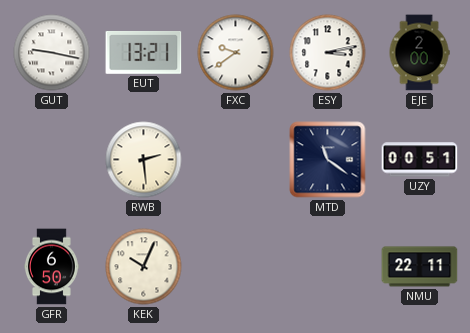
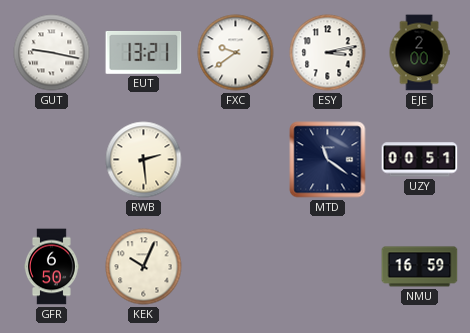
NMU: 22:11 -> 16:59 (420, 267)
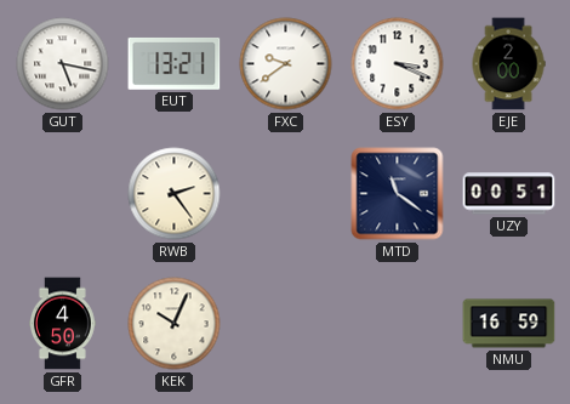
GUT: 9:17 -> 5:17 (63, 64)
ESY: 3:13 -> 3:19 (398, 64)
RWB: 2:29 -> 2:24 (175, 194)
GFR: 6:50 -> 4:50 (63, 324)
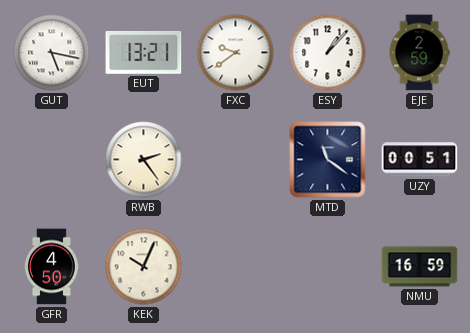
ESY: 3:19 -> 1:07 (328, 53)
EJE: 2:00 -> 2:59 (419, 53)
